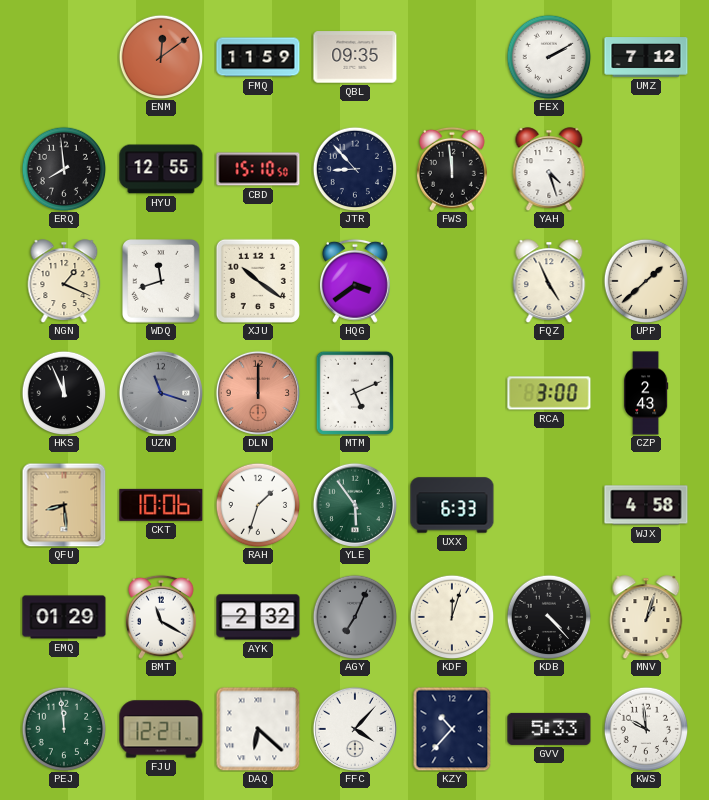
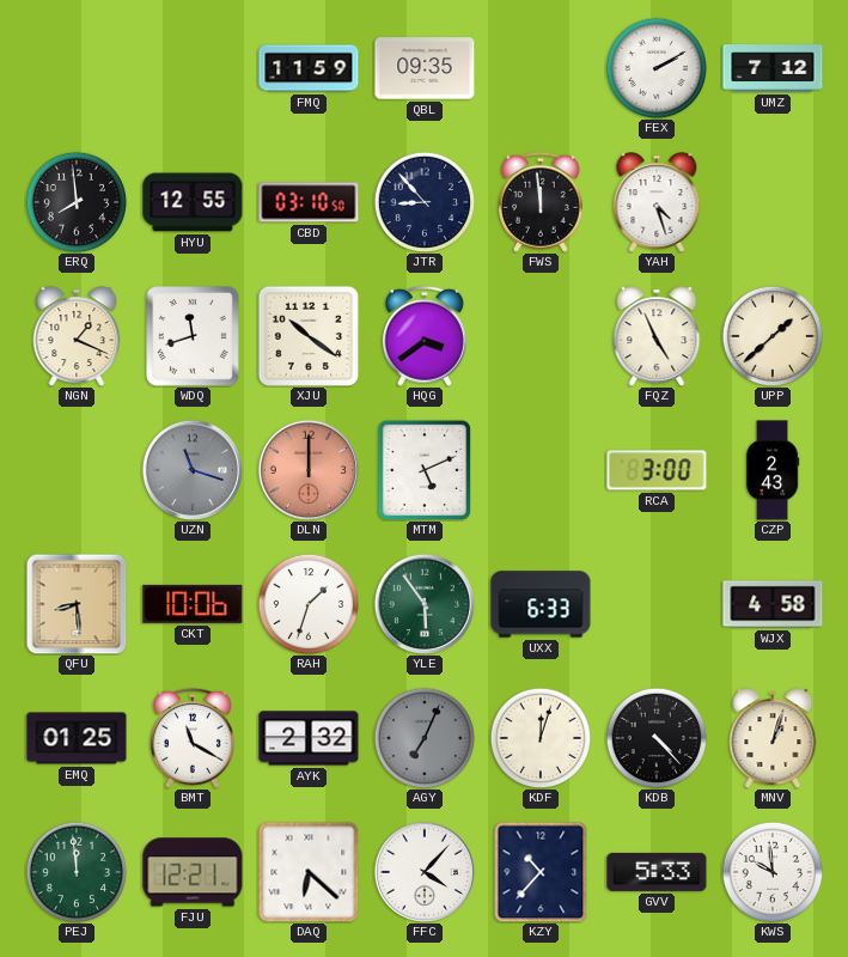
ENM: 12:09 -> none (161, 57)
CBD: 15:10 -> 03:10 (309, 202)
HKS: 11:56 -> none (64, 393)
EMQ: 01:29 -> 01:25 (77, 738)
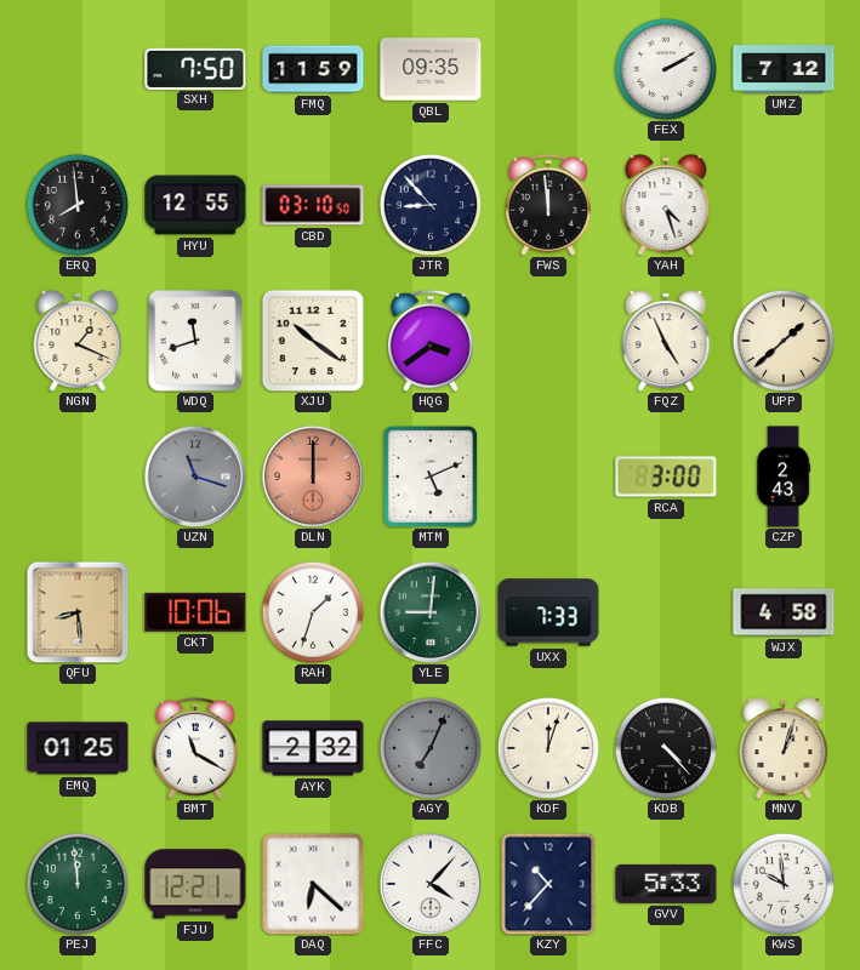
SXH: none -> 7:50 (195, 68)
YLE: 5:54 -> 9:01 (431, 612)
UXX: 6:33 -> 7:33 (548, 612)
